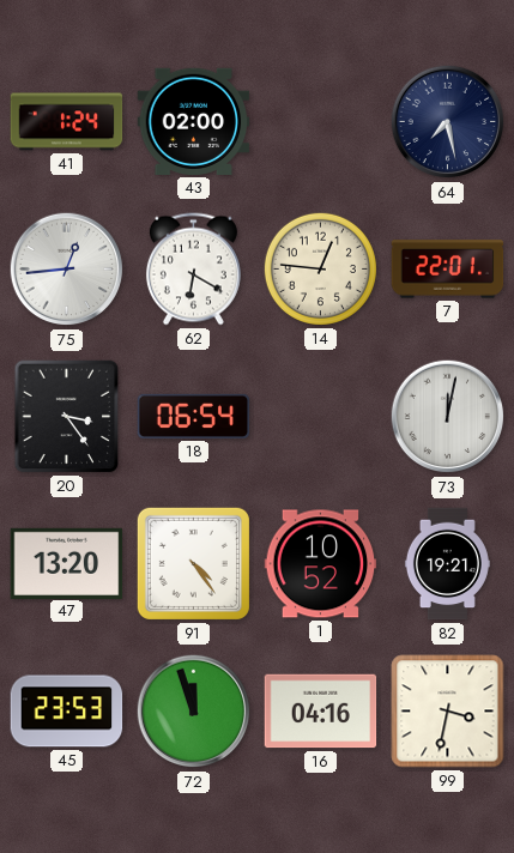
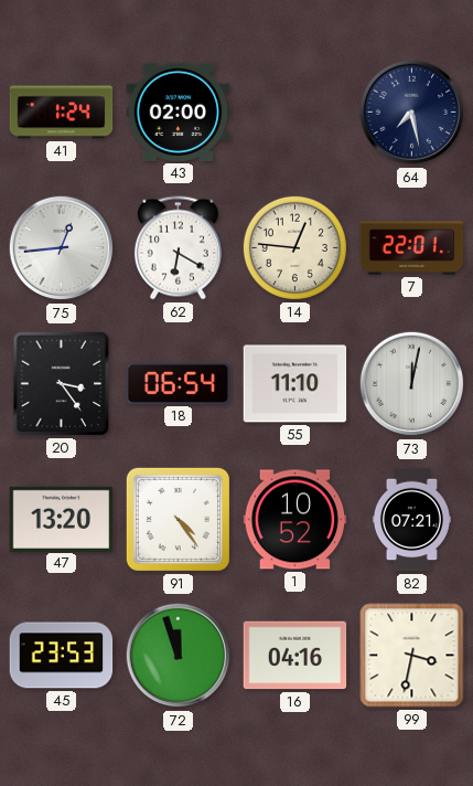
55: none -> 11:10 (295, 384)
82: 19:21 -> 07:21 (411, 520)
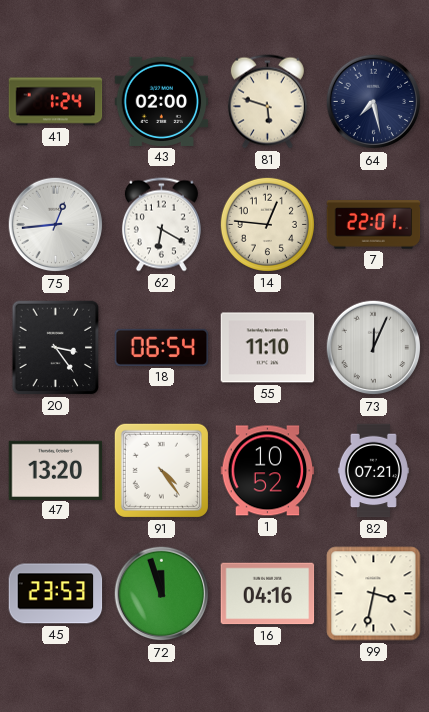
81: none -> 5:48 (267, 102)
73: 12:02 -> 12:04 (374, 348)
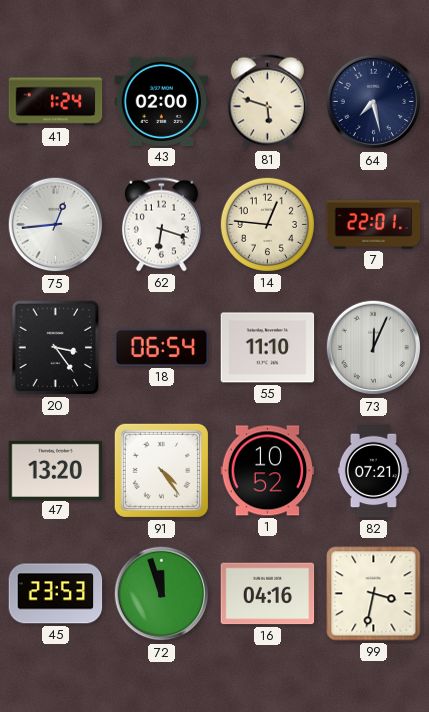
62: 6:20 -> 6:18 (161, 225)
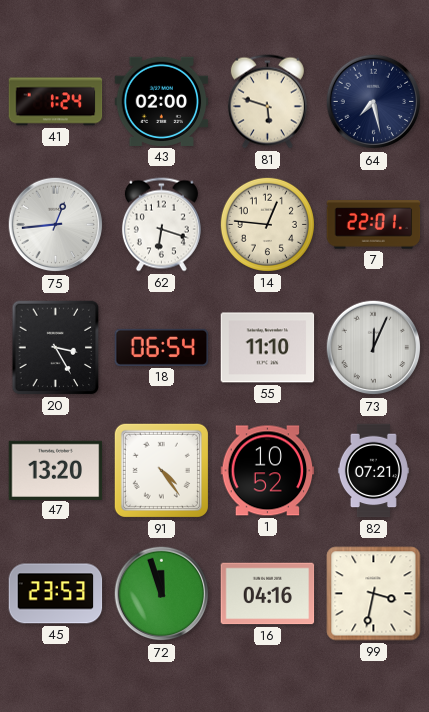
20: 3:24 -> 3:25 (56, 348)
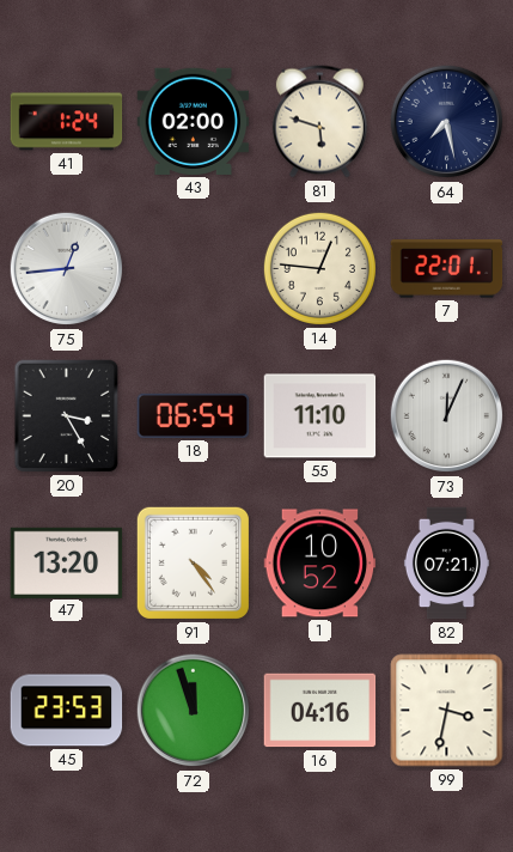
62: 6:18 -> none (161, 225)
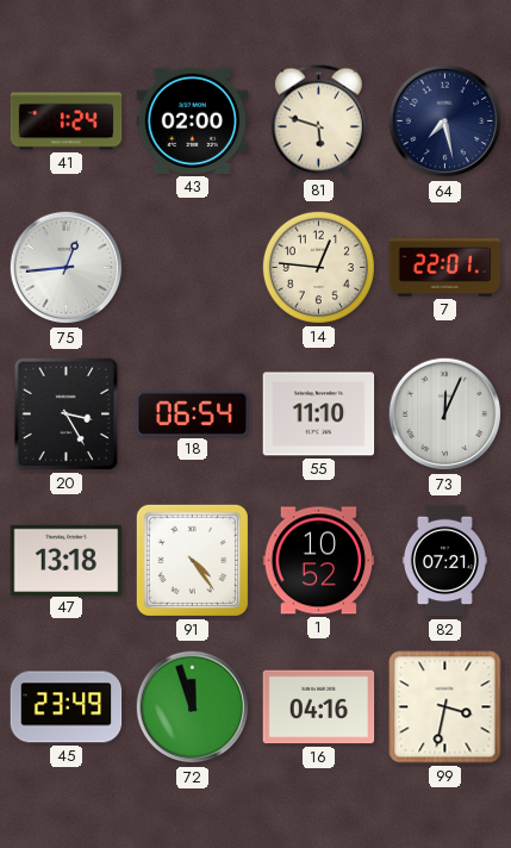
47: 13:20 -> 13:18 (67, 560)
45: 23:53 -> 23:49 (67, 707)
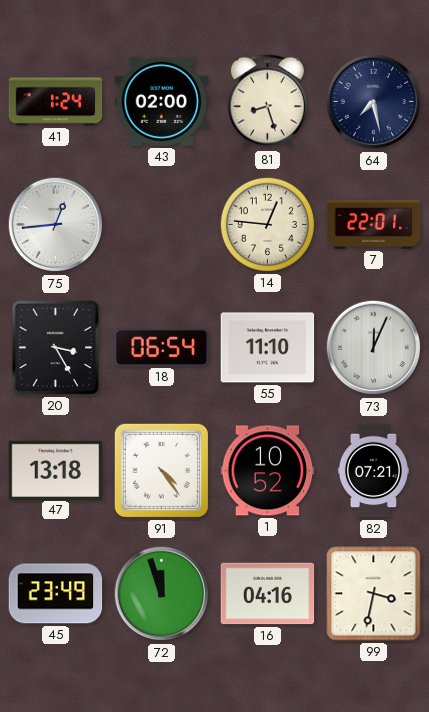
81: 5:48 -> 8:27 (267, 102)
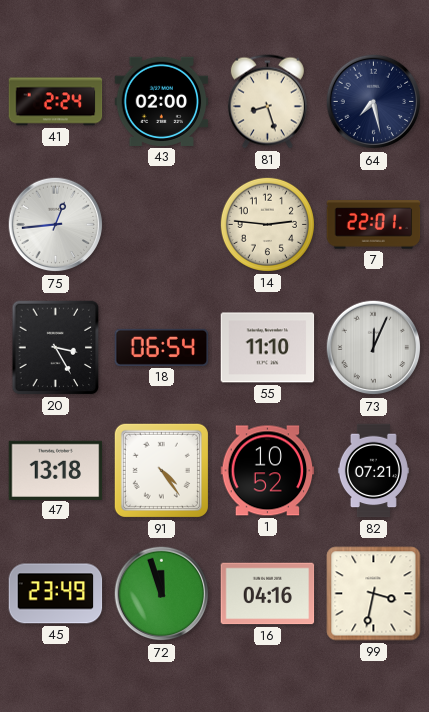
41: 1:24 -> 2:24 (56, 102)
14: 12:46 -> 2:46 (267, 224)
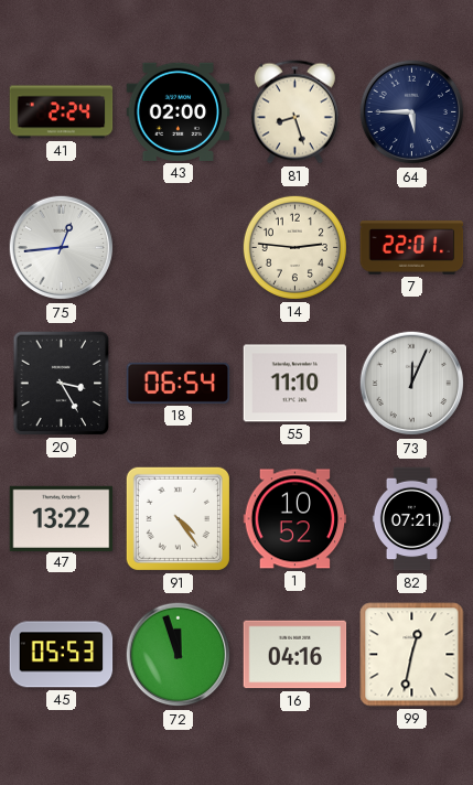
64: 7:28 -> 5:45 (412, 112)
47: 13:18 -> 13:22 (62, 518)
45: 23:49 -> 05:53 (62, 655)
99: 3:32 -> 12:32 (412, 655)
